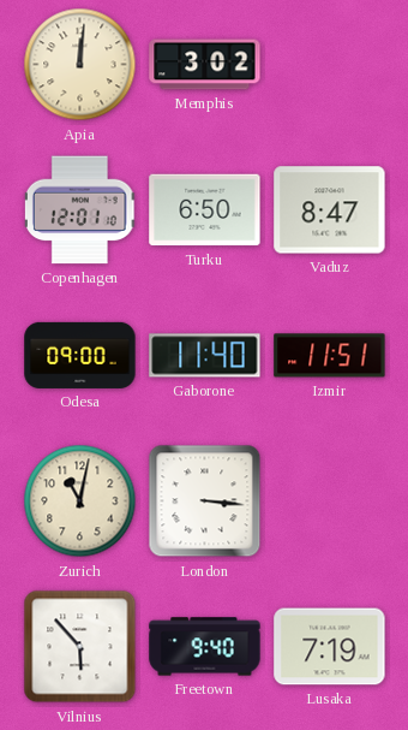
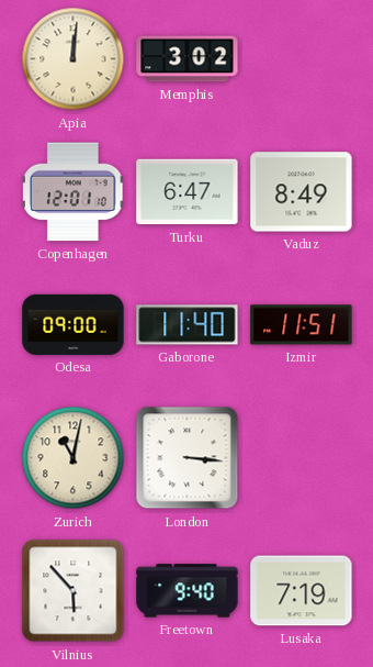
Turku: 6:50 -> 6:47 (188, 192)
Vaduz: 8:47 -> 8:49 (302, 192)
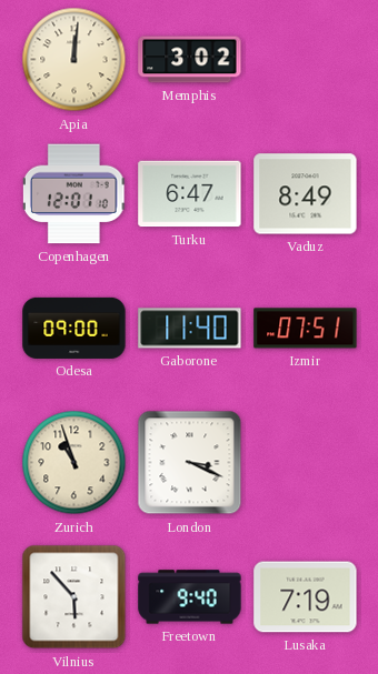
Izmir: 11:51 -> 07:51 (306, 329)
Zurich: 11:02 -> 10:57 (74, 463)
London: 3:16 -> 3:19 (190, 463)
